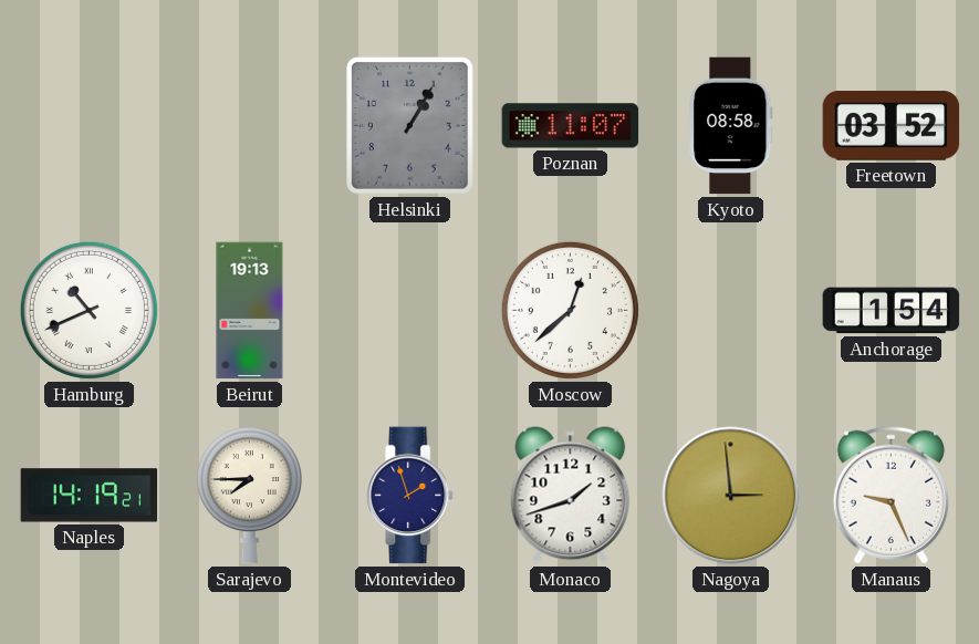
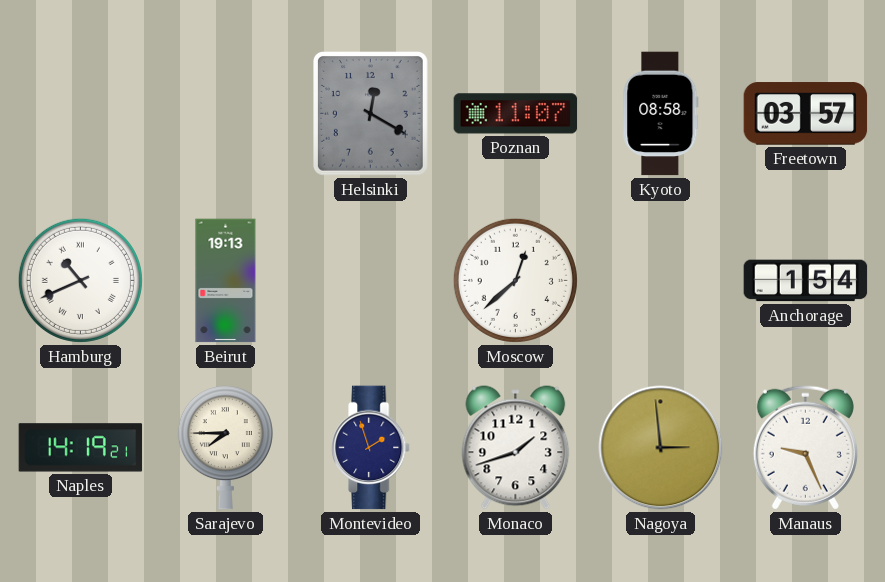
Helsinki: 1:05 -> 12:20 (371, 114)
Freetown: 03:52 -> 03:57 (806, 114)
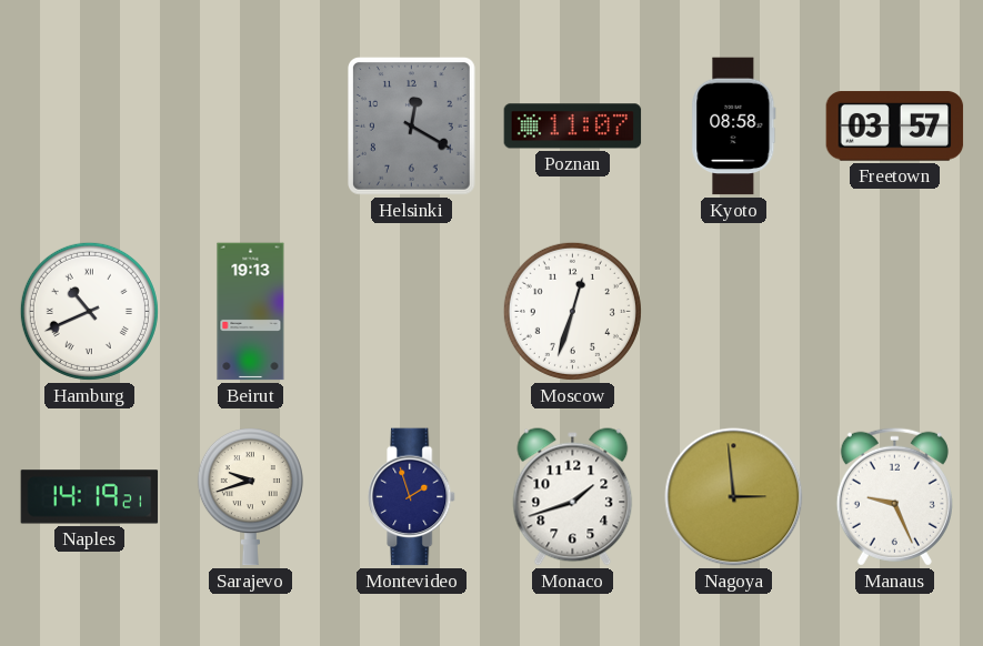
Moscow: 12:38 -> 12:33 (572, 311)
Anchorage: 1:54 -> none (806, 281)
Sarajevo: 7:45 -> 9:42 (250, 497)
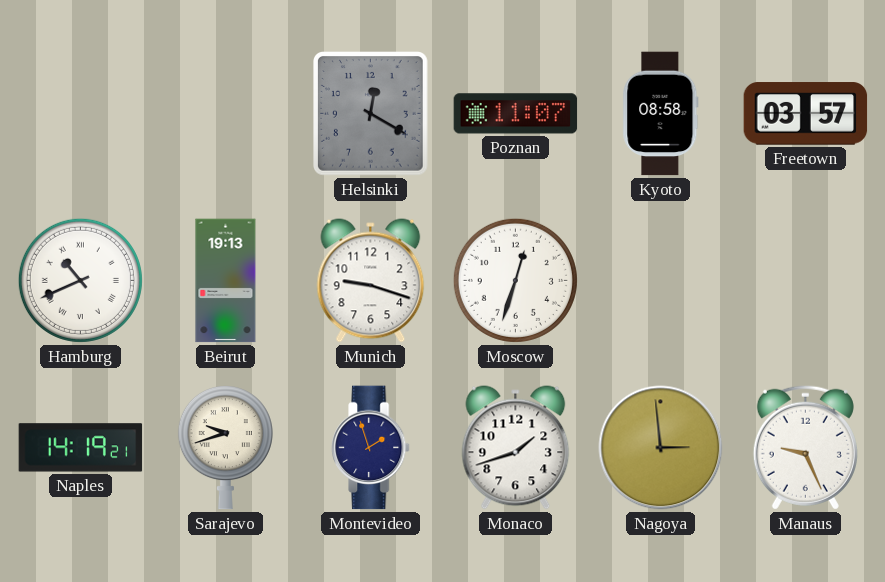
Munich: none -> 9:18 (371, 281)
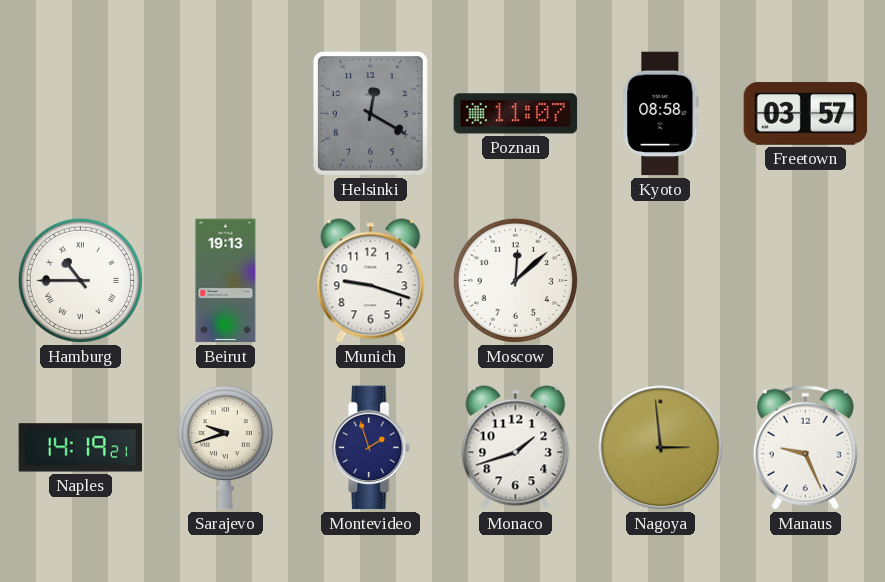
Hamburg: 10:41 -> 10:45 (80, 280)
Moscow: 12:33 -> 12:08 (515, 280)
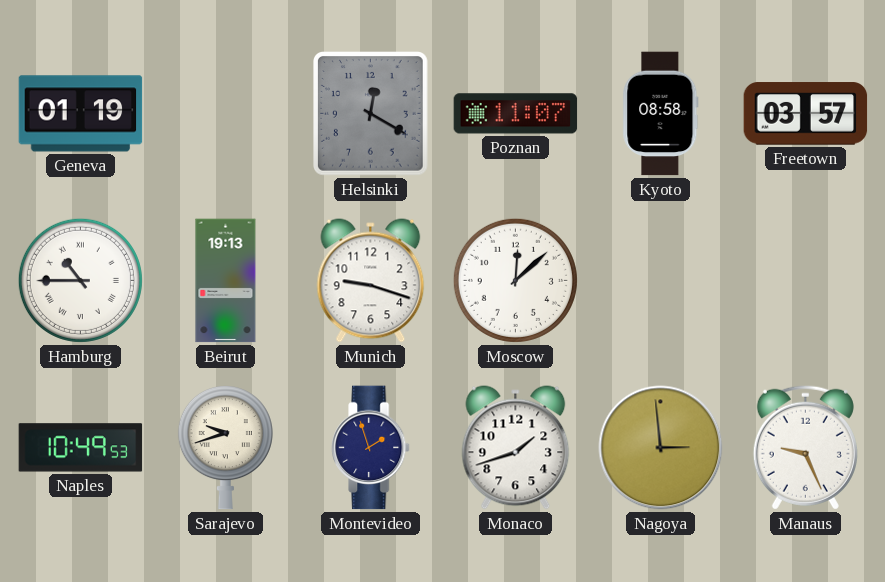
Geneva: none -> 01:19 (81, 114)
Naples: 14:19 -> 10:49 (81, 448)
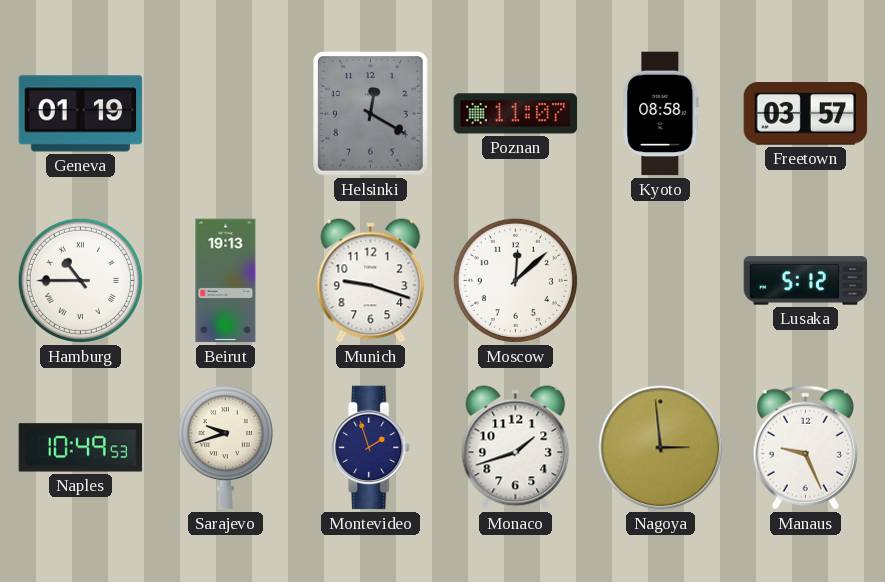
Lusaka: none -> 5:12 (806, 281)
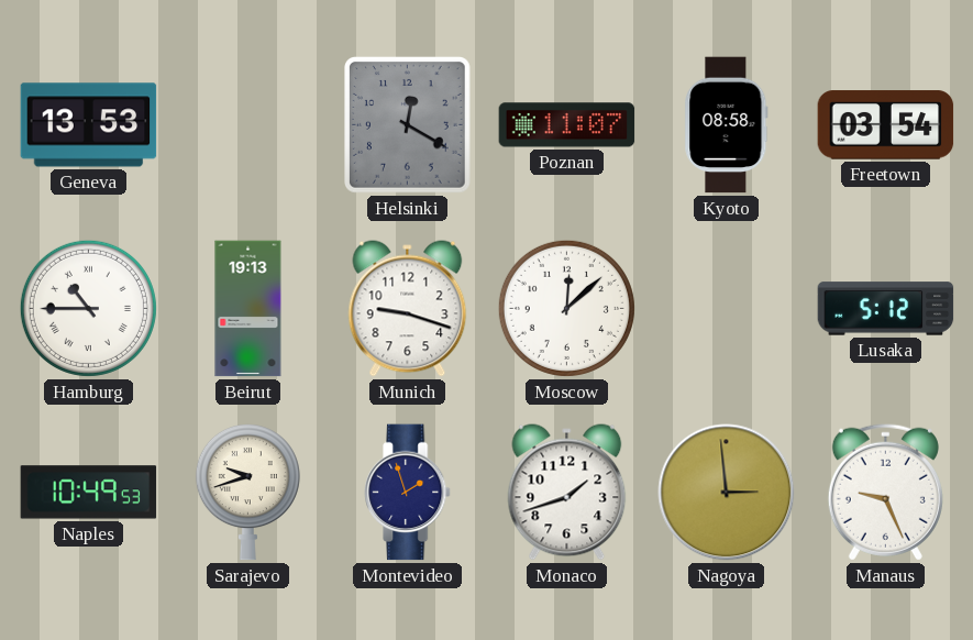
Geneva: 01:19 -> 13:53 (89, 125)
Freetown: 03:57 -> 03:54 (886, 125)
